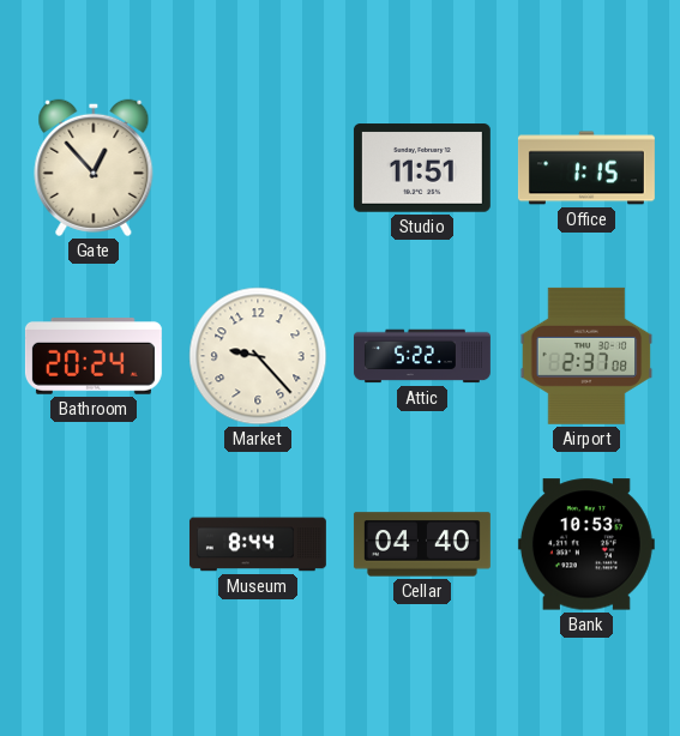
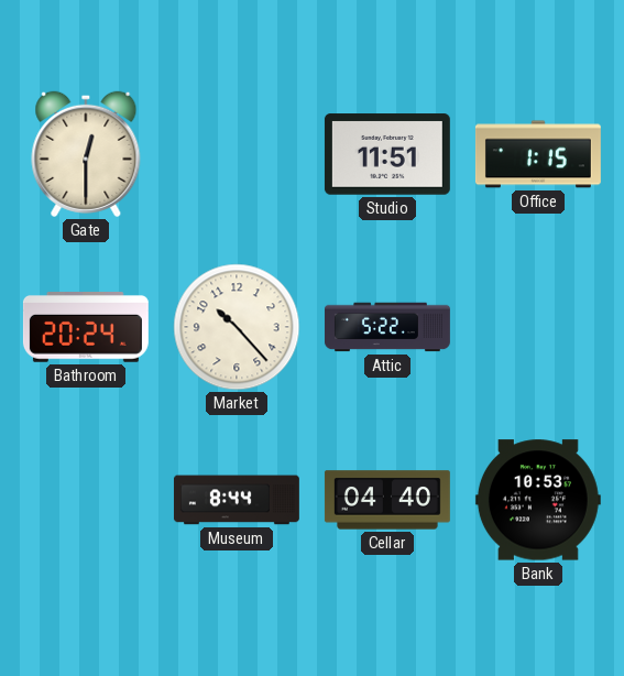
Gate: 12:53 -> 12:30 (86, 154)
Market: 9:23 -> 10:23 (237, 327)
Airport: 2:37 -> none (586, 356)
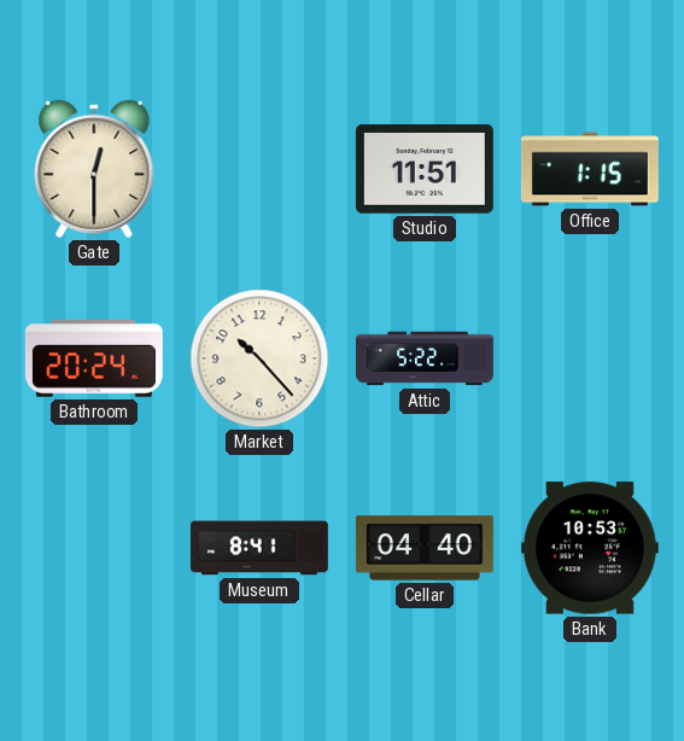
Museum: 8:44 -> 8:41 (259, 548)
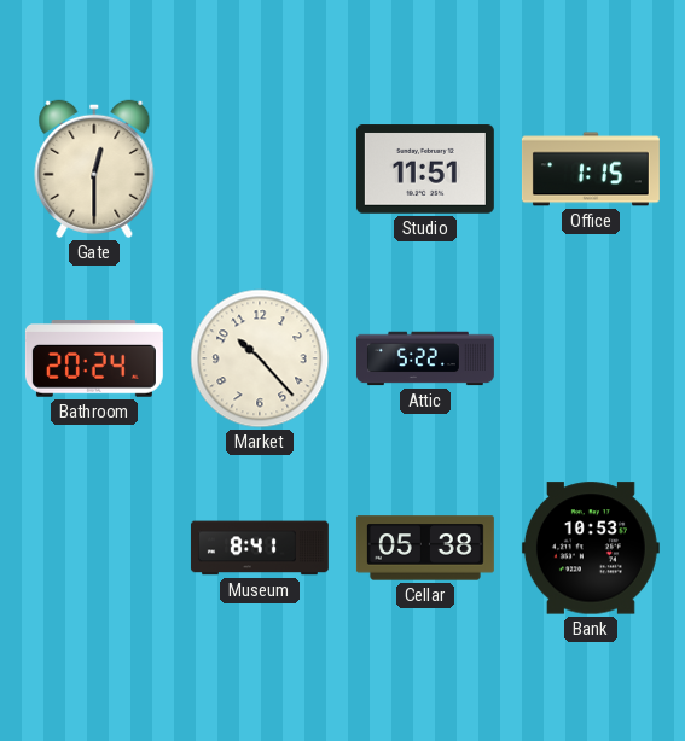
Cellar: 04:40 -> 05:38 (425, 548)
